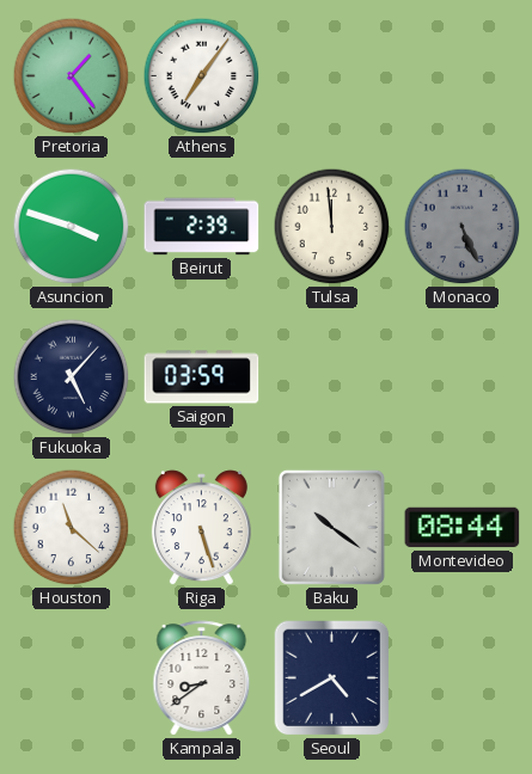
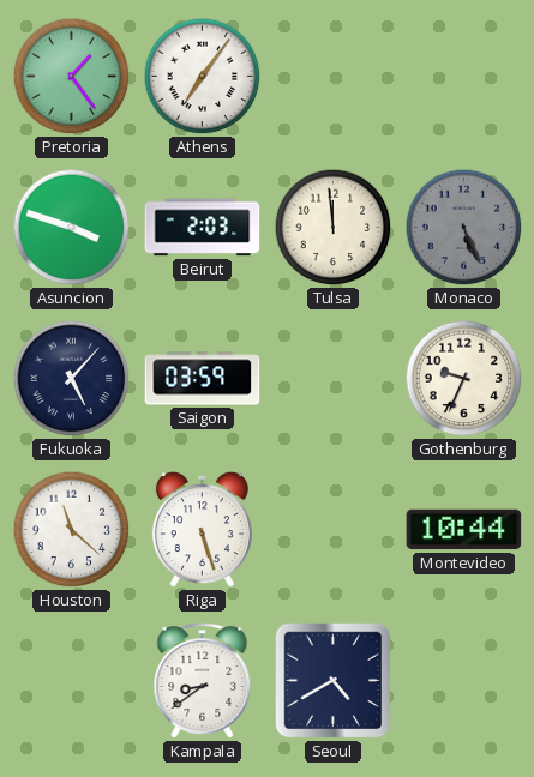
Beirut: 2:39 -> 2:03 (203, 228)
Gothenburg: none -> 9:34 (464, 379)
Baku: 10:21 -> none (331, 527)
Montevideo: 08:44 -> 10:44 (464, 530)
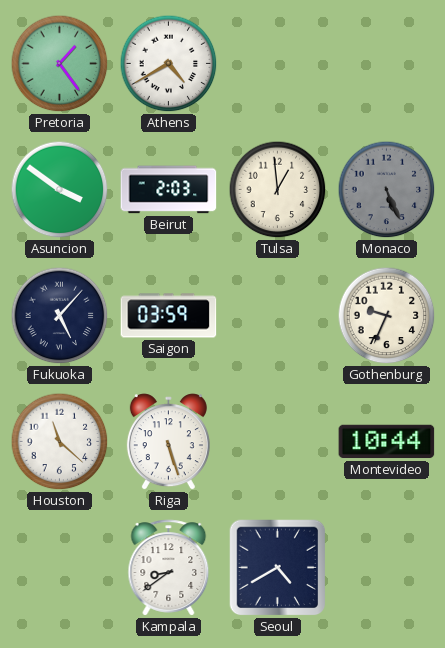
Athens: 7:06 -> 4:40 (169, 64)
Asuncion: 3:48 -> 3:51 (60, 190)
Tulsa: 11:59 -> 12:59 (278, 190)
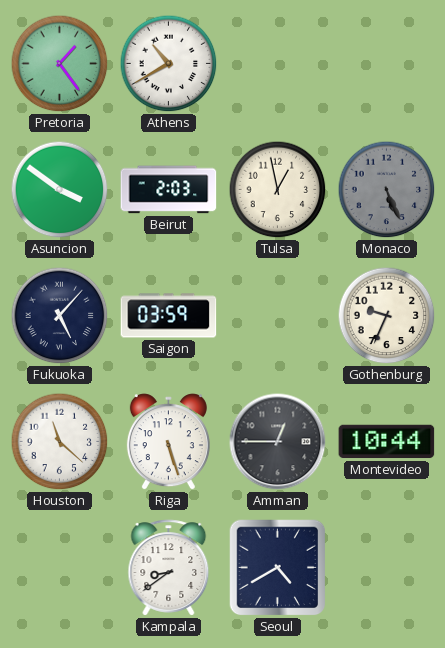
Athens: 4:40 -> 10:40 (169, 64)
Tulsa: 12:59 -> 12:58 (278, 190)
Amman: none -> 12:45 (278, 442)
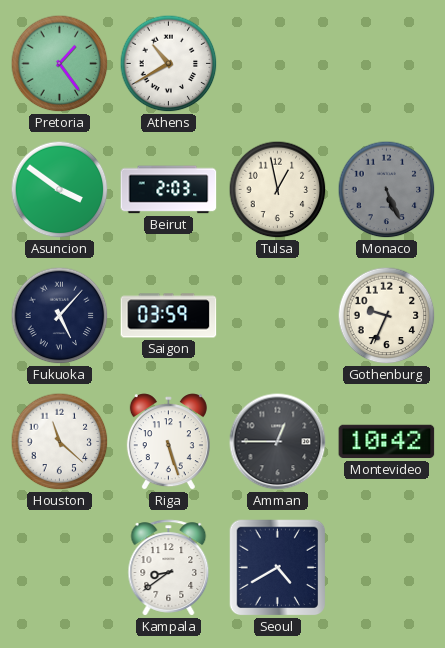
Montevideo: 10:44 -> 10:42 (387, 442)
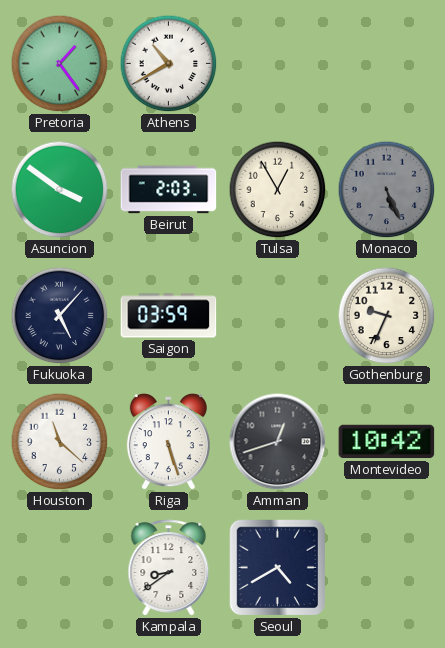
Tulsa: 12:58 -> 12:55 (278, 190)
Amman: 12:45 -> 12:42 (278, 442)
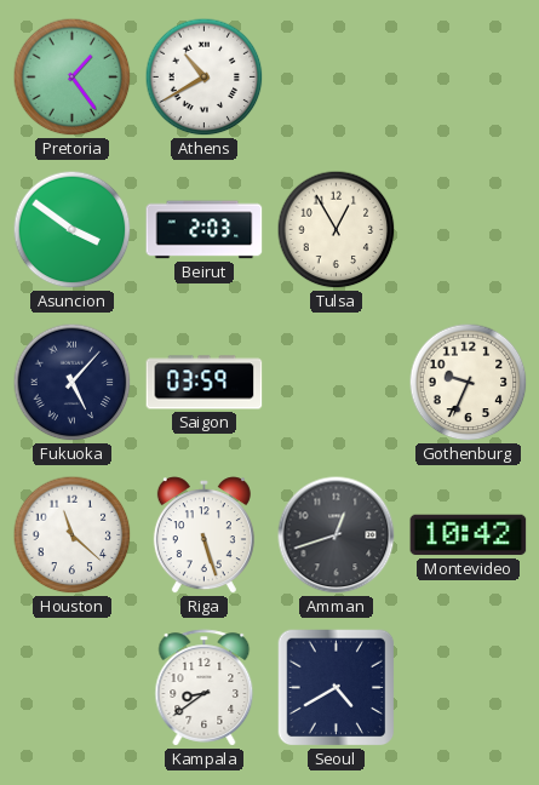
Monaco: 5:26 -> none (387, 190)
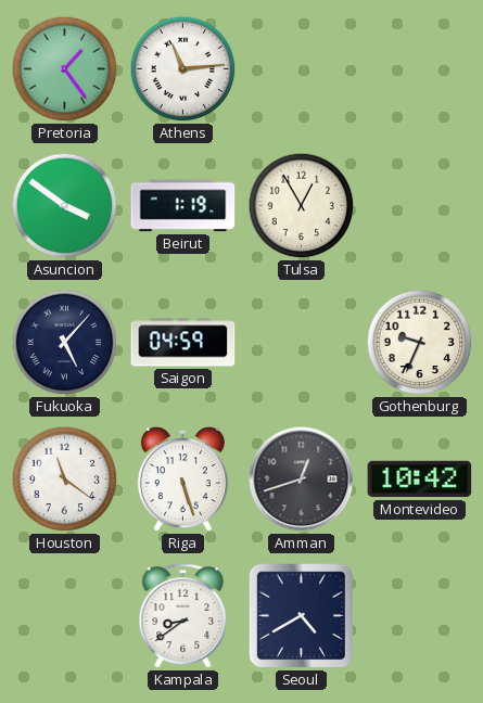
Athens: 10:40 -> 11:14 (183, 69)
Beirut: 2:03 -> 1:19 (183, 206)
Saigon: 03:59 -> 04:59 (183, 343)
Houston: 11:22 -> 11:21 (65, 480)
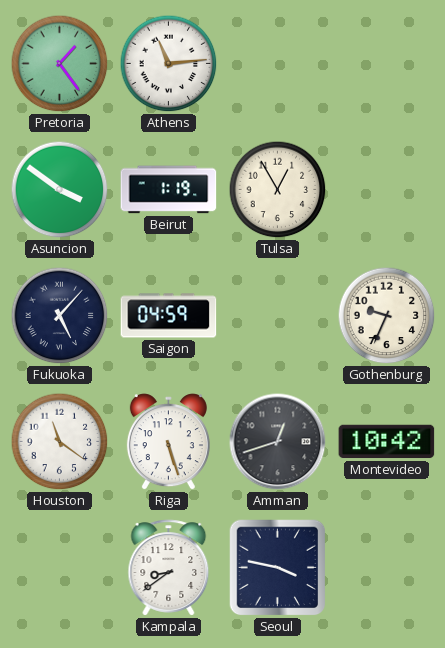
Seoul: 4:40 -> 3:47 (278, 568)
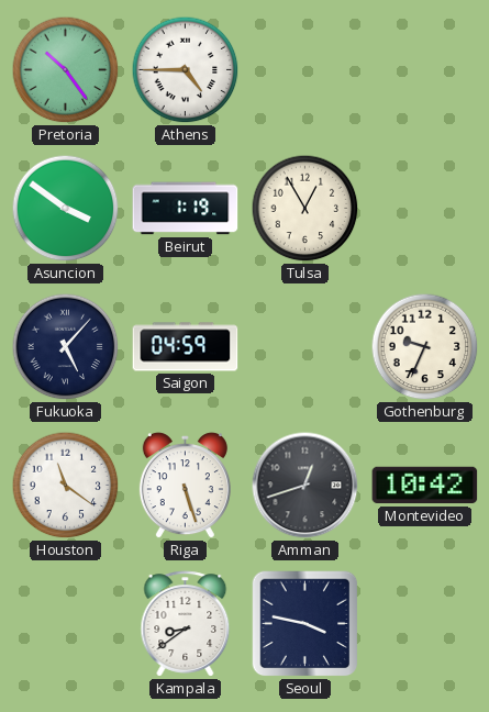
Pretoria: 1:24 -> 10:24 (66, 70)
Athens: 11:14 -> 4:45 (186, 70)
